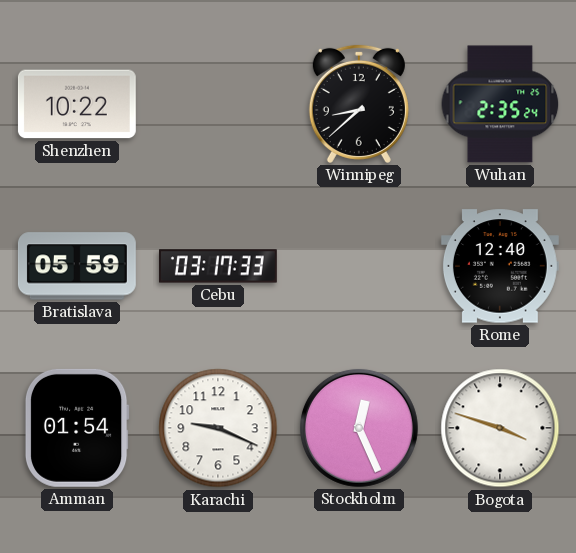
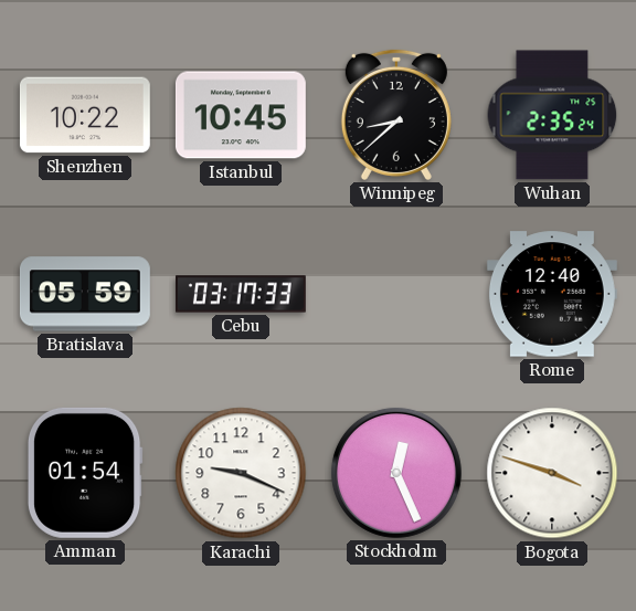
Istanbul: none -> 10:45 (241, 115)
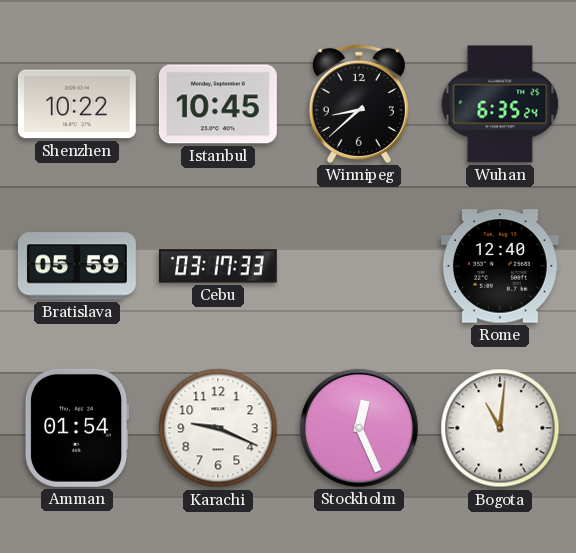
Wuhan: 2:35 -> 6:35 (500, 104)
Bogota: 3:48 -> 11:01 (500, 428)
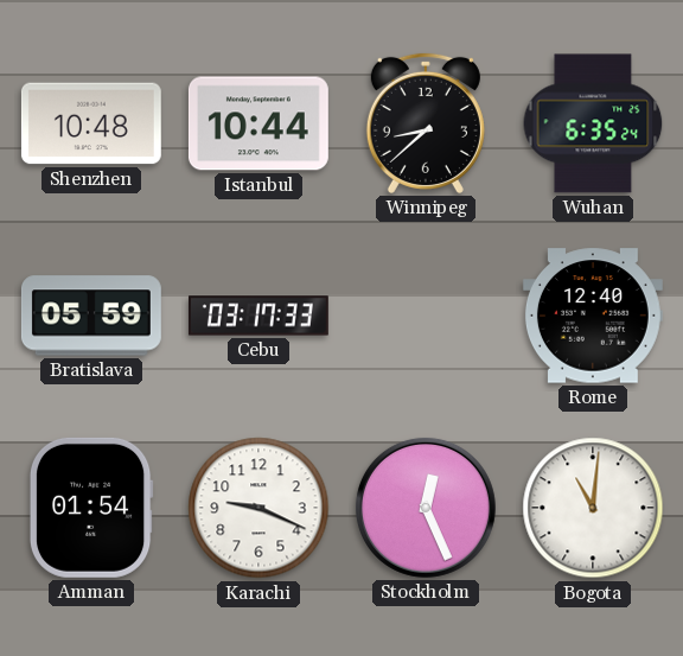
Shenzhen: 10:22 -> 10:48 (91, 123)
Istanbul: 10:45 -> 10:44 (258, 123)
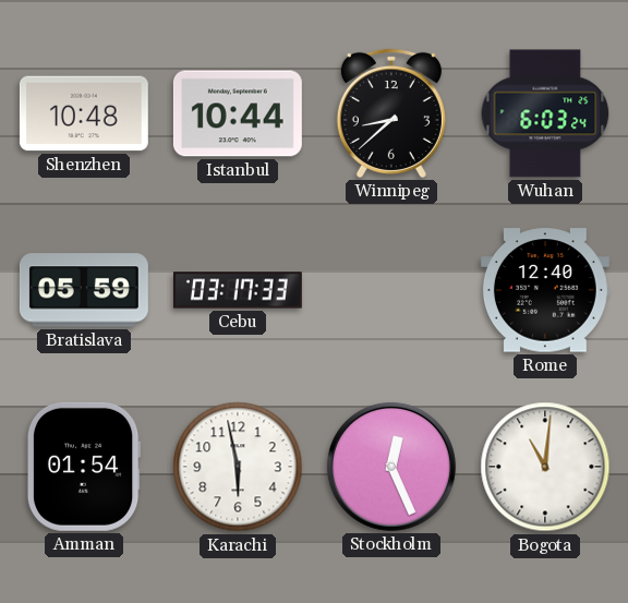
Wuhan: 6:35 -> 6:03 (545, 113)
Karachi: 9:19 -> 5:58 (238, 467)
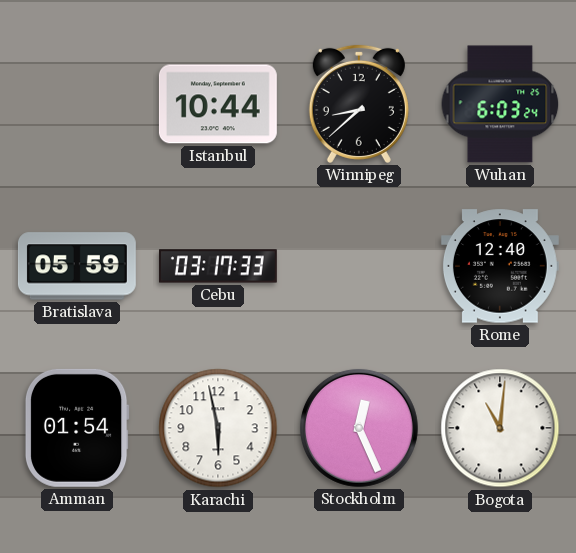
Shenzhen: 10:48 -> none (84, 113)
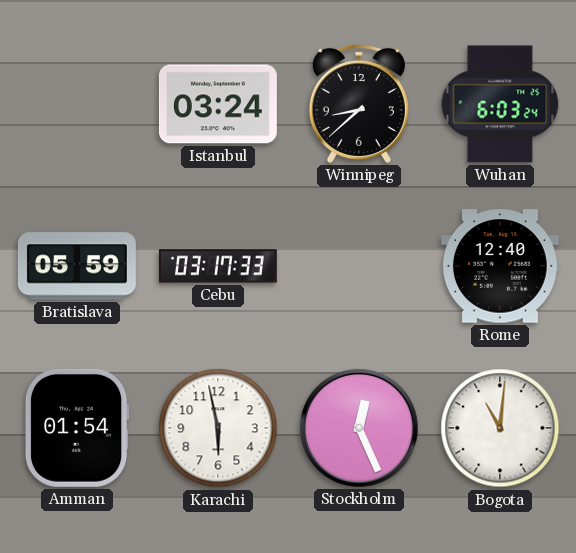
Istanbul: 10:44 -> 03:24 (218, 104)
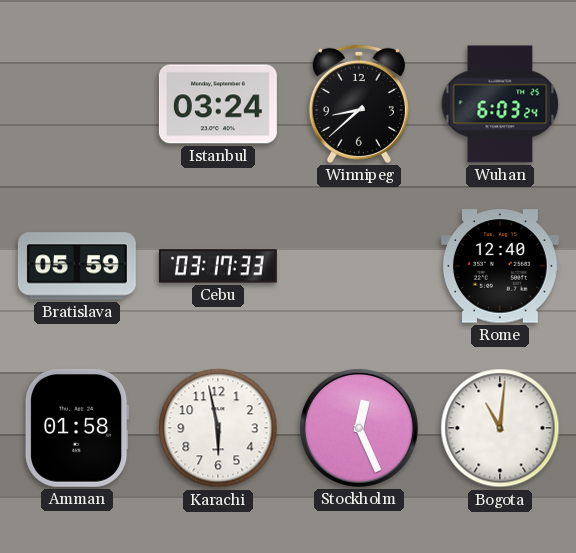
Amman: 01:54 -> 01:58 (77, 428)
